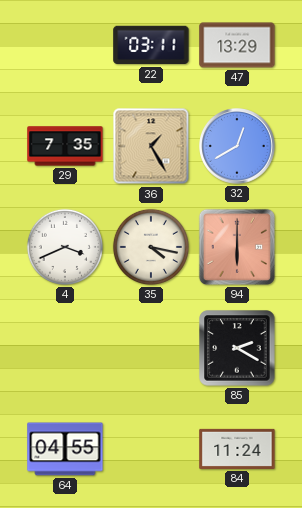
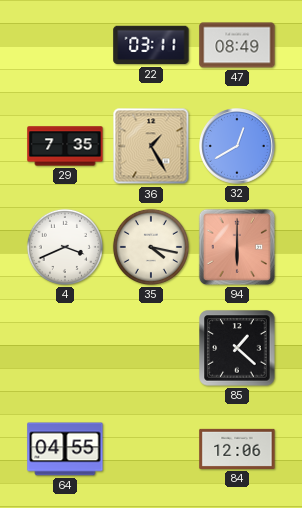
47: 13:29 -> 08:49 (237, 45)
85: 2:20 -> 1:22 (237, 348)
84: 11:24 -> 12:06 (237, 449)
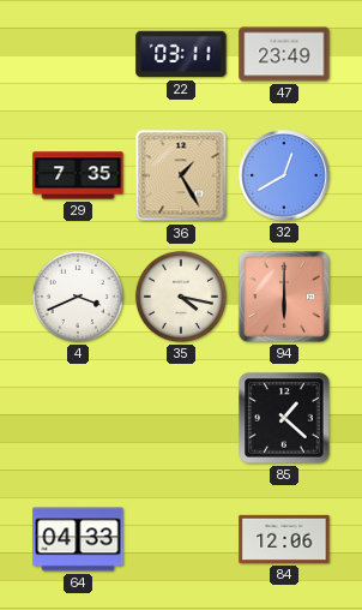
47: 08:49 -> 23:49 (284, 54)
64: 04:55 -> 04:33 (78, 539)
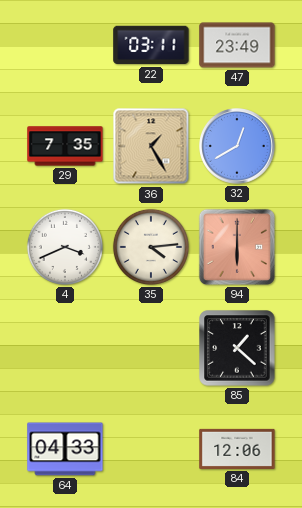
35: 4:17 -> 4:14 (151, 247)
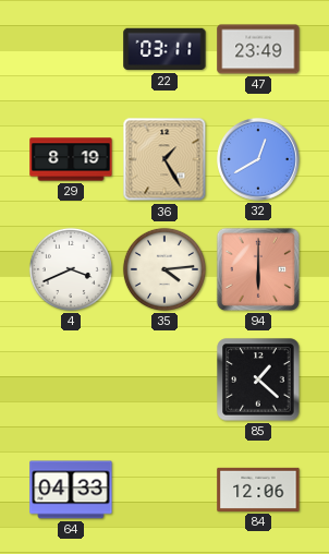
29: 7:35 -> 8:19 (71, 159)
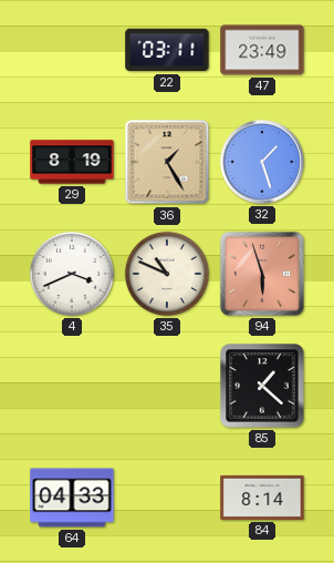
32: 12:40 -> 1:27 (263, 163)
35: 4:14 -> 10:49 (167, 274)
94: 6:00 -> 5:57 (262, 274)
84: 12:06 -> 8:14 (262, 498)
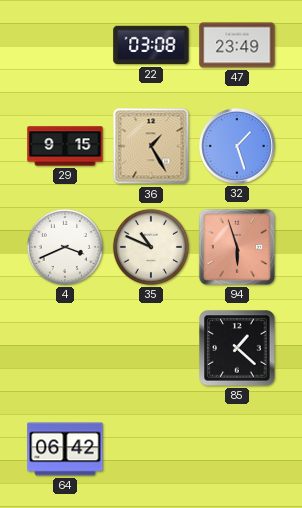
22: 03:11 -> 03:08 (151, 45)
29: 8:19 -> 9:15 (65, 146)
64: 04:33 -> 06:42 (65, 449)
84: 8:14 -> none (262, 498)
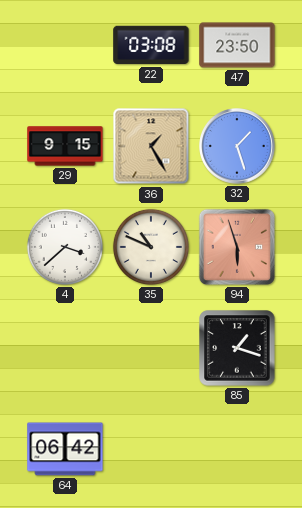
47: 23:49 -> 23:50 (237, 45)
4: 3:41 -> 3:38 (65, 247)
85: 1:22 -> 1:18 (237, 348)
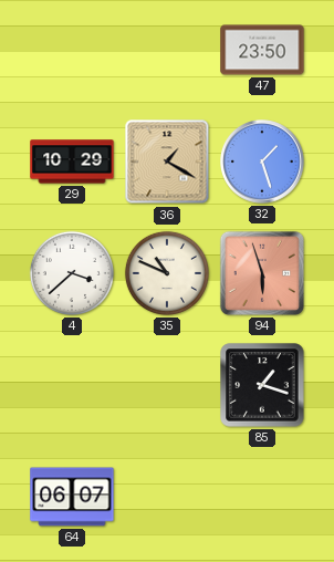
22: 03:08 -> none (151, 45)
29: 9:15 -> 10:29 (72, 162)
36: 1:25 -> 1:20 (167, 162)
64: 06:42 -> 06:07 (72, 497)
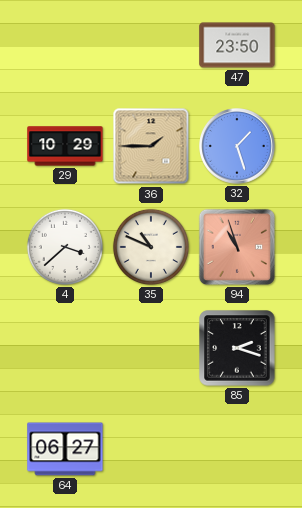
36: 1:20 -> 1:45 (151, 146)
94: 5:57 -> 10:57 (237, 247)
85: 1:18 -> 2:18 (237, 348)
64: 06:07 -> 06:27 (65, 449)
